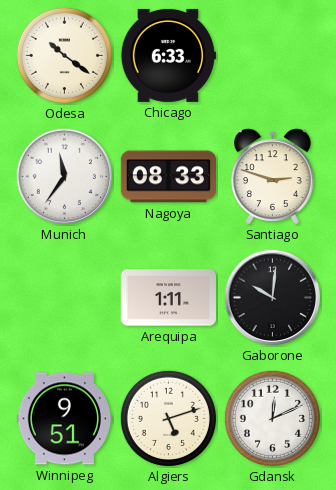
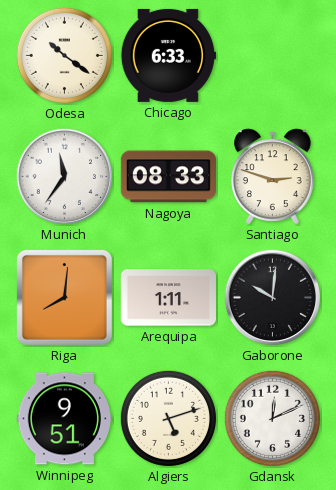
Riga: none -> 8:01 (64, 297)
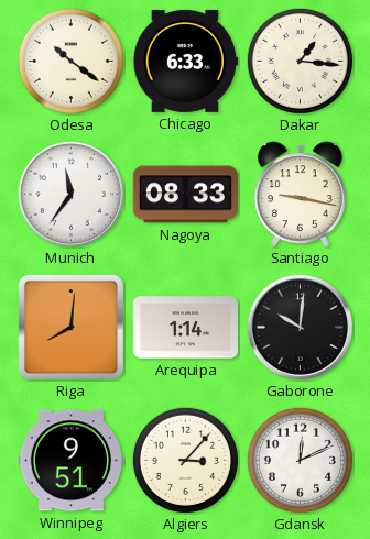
Dakar: none -> 1:16 (300, 61)
Santiago: 2:48 -> 9:17 (301, 195)
Arequipa: 1:11 -> 1:14 (185, 328)
Algiers: 5:12 -> 3:07 (185, 460)
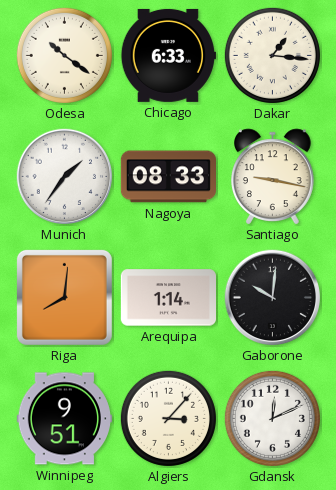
Munich: 11:36 -> 1:36 (65, 177)
